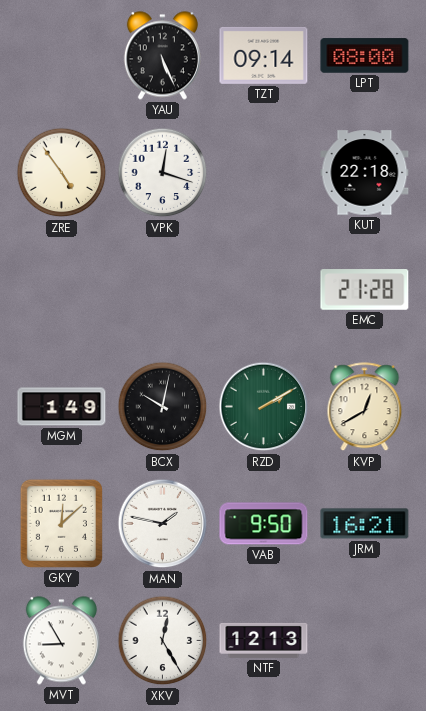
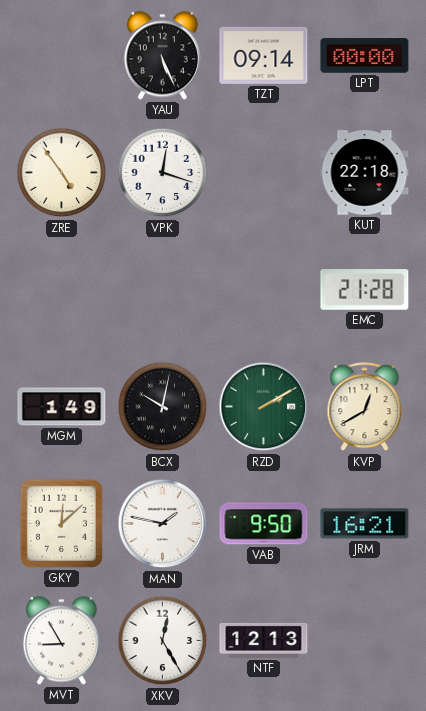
LPT: 08:00 -> 00:00 (365, 56)
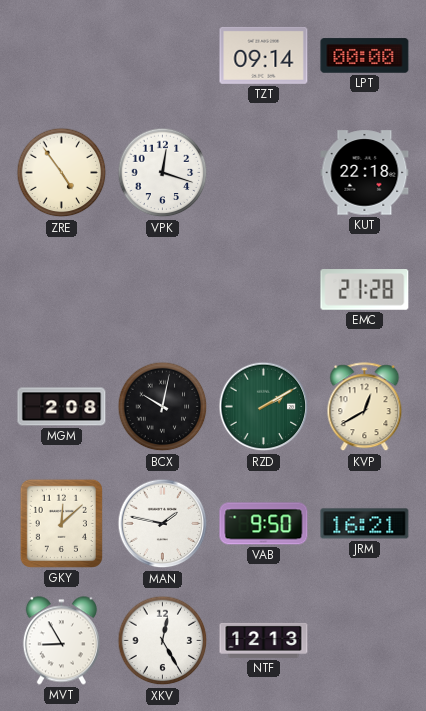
YAU: 5:26 -> none (162, 56)
MGM: 1:49 -> 2:08 (62, 407)
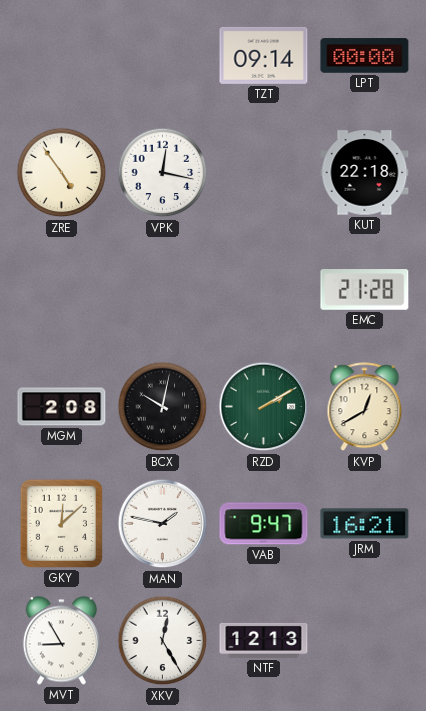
VPK: 12:18 -> 12:17 (163, 173)
VAB: 9:50 -> 9:47 (264, 524)
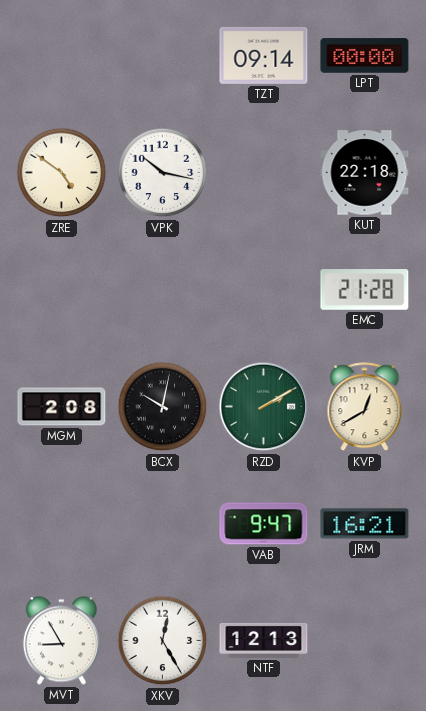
ZRE: 4:54 -> 4:51 (62, 173)
VPK: 12:17 -> 10:17 (163, 173)
GKY: 12:08 -> none (61, 523)
MAN: 1:47 -> none (163, 524)
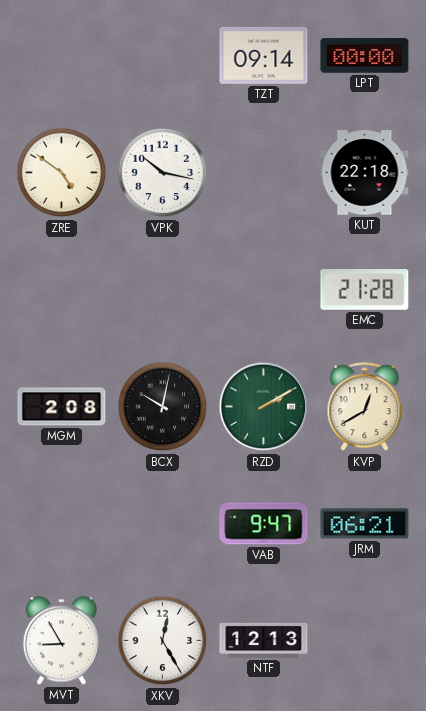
JRM: 16:21 -> 06:21 (365, 524)
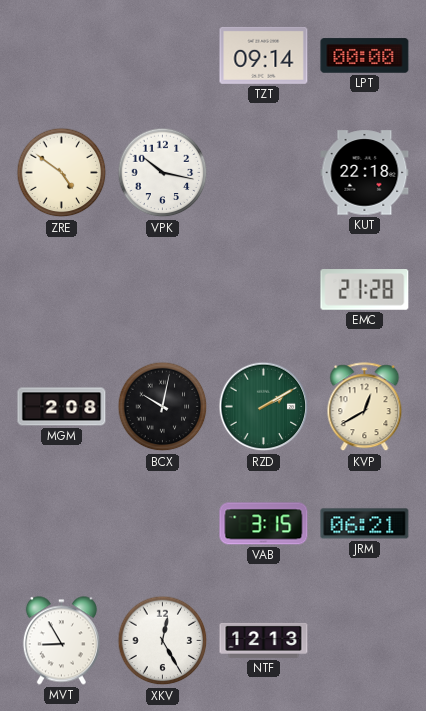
VAB: 9:47 -> 3:15 (264, 524)
